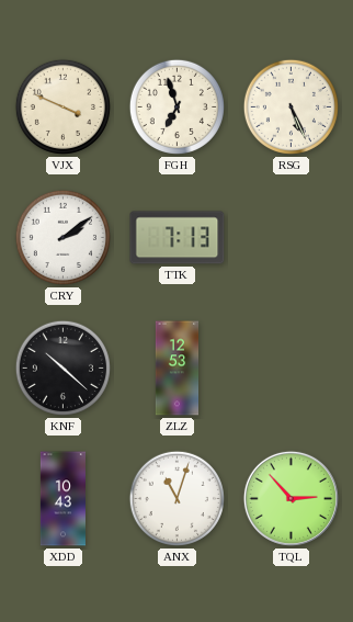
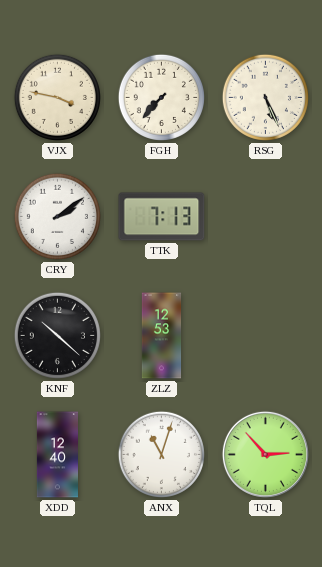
VJX: 3:49 -> 3:47 (57, 97)
FGH: 6:57 -> 7:37 (161, 97)
XDD: 10:43 -> 12:40 (57, 455)
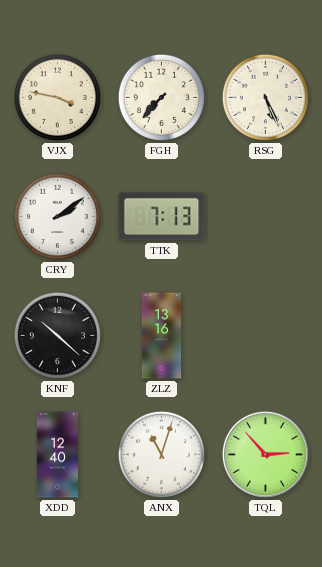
ZLZ: 12:53 -> 13:16 (162, 336)
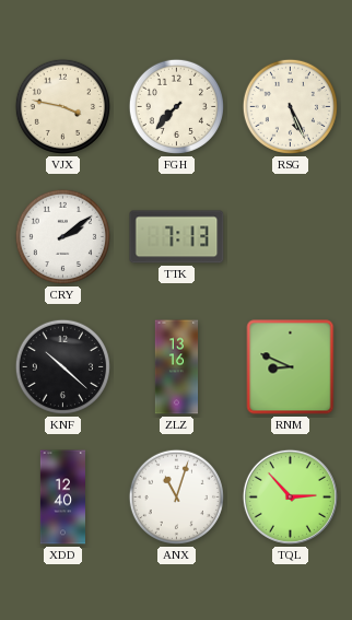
RNM: none -> 8:49 (291, 367)
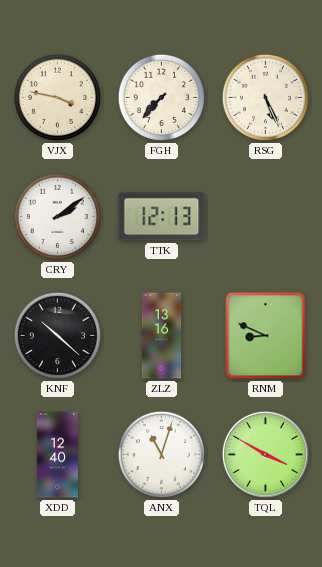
TTK: 7:13 -> 12:13 (162, 217)
TQL: 2:53 -> 3:50 (265, 454)
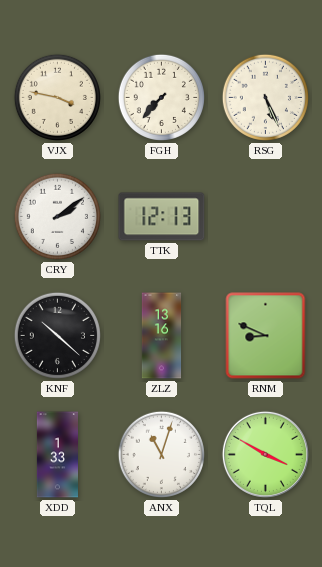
XDD: 12:40 -> 1:33 (57, 455)
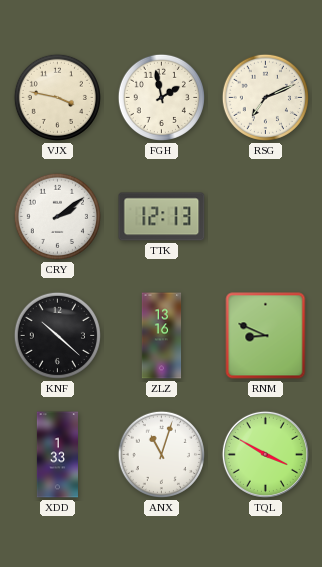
FGH: 7:37 -> 1:58 (161, 97)
RSG: 5:26 -> 7:11 (265, 97)
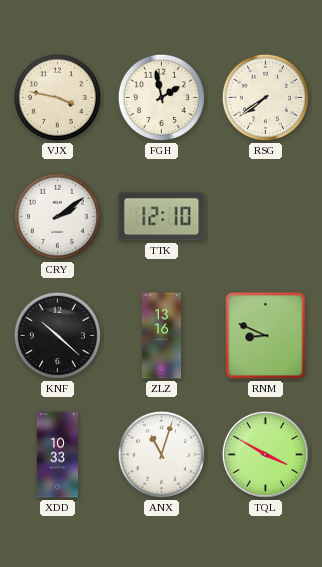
RSG: 7:11 -> 7:39 (265, 97)
TTK: 12:13 -> 12:10 (162, 217)
XDD: 1:33 -> 10:33 (57, 455)
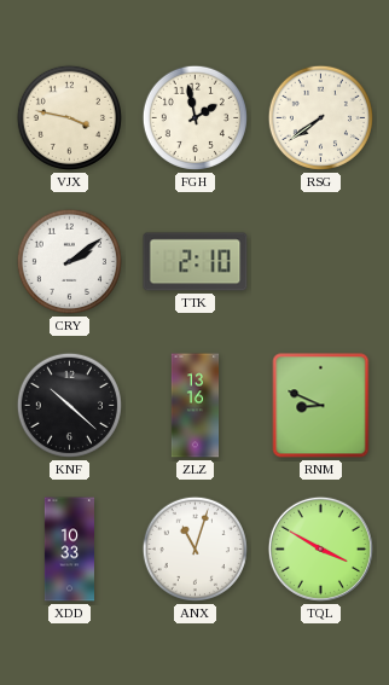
TTK: 12:10 -> 2:10 (196, 262)
